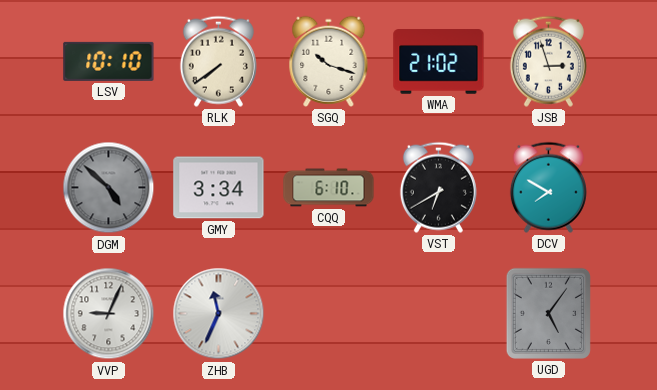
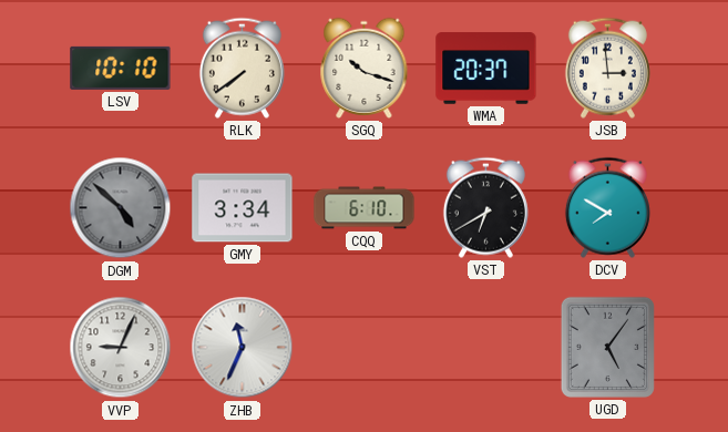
WMA: 21:02 -> 20:37 (486, 69)
JSB: 2:57 -> 2:59 (607, 68)
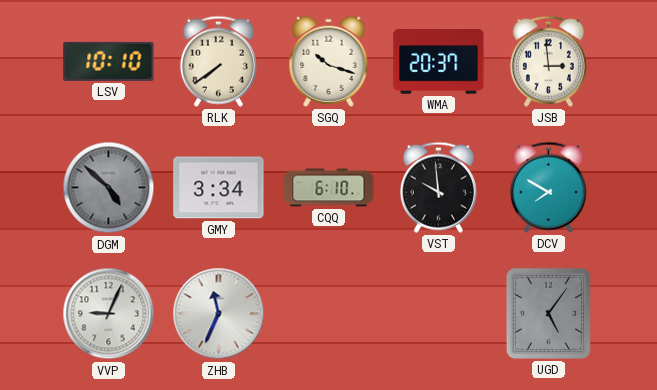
VST: 6:40 -> 9:59 (438, 187)
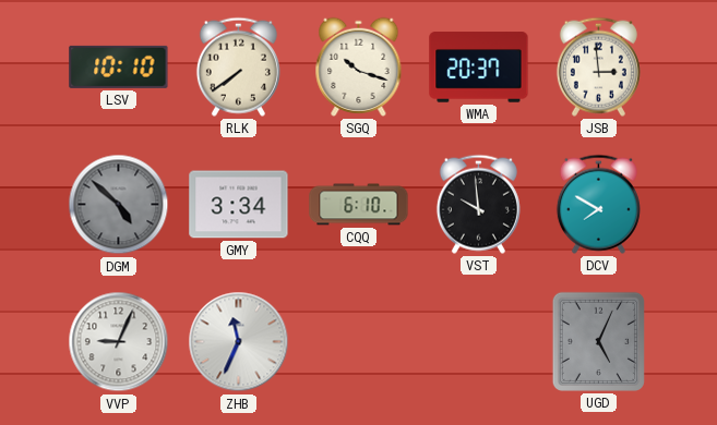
UGD: 5:06 -> 5:04 (598, 341)
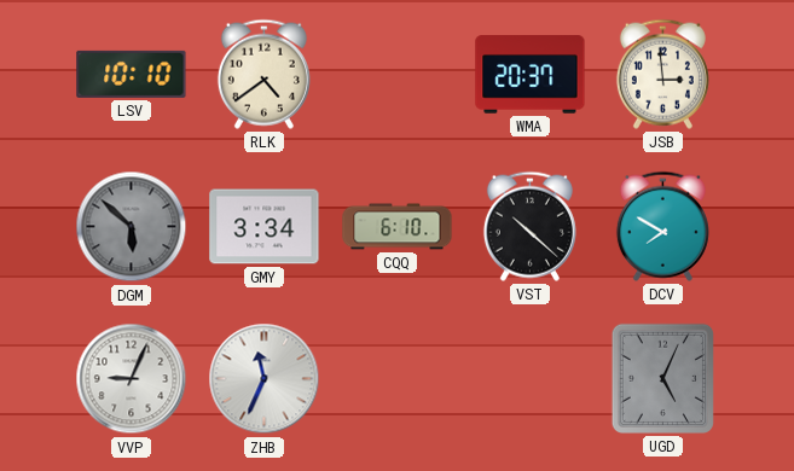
RLK: 7:39 -> 4:39 (263, 74)
SGQ: 10:18 -> none (359, 66)
DGM: 4:52 -> 5:52 (132, 227)
VST: 9:59 -> 10:22 (529, 226)
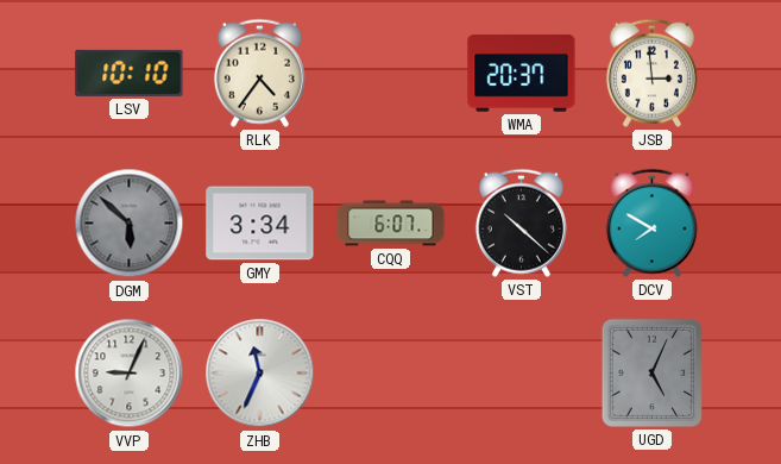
RLK: 4:39 -> 4:36 (259, 73)
CQQ: 6:10 -> 6:07 (391, 224)
